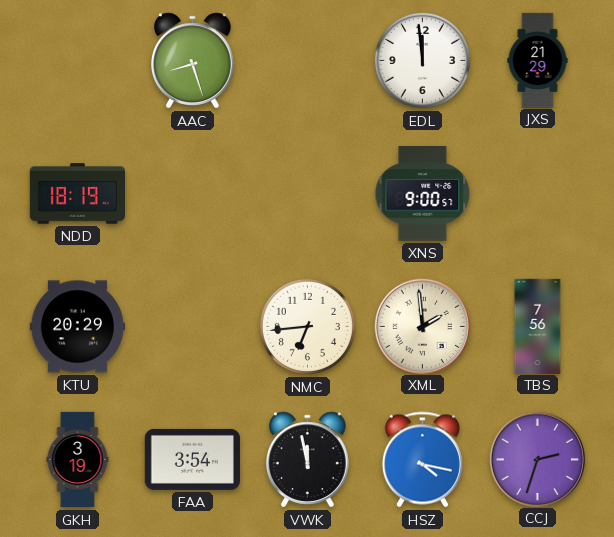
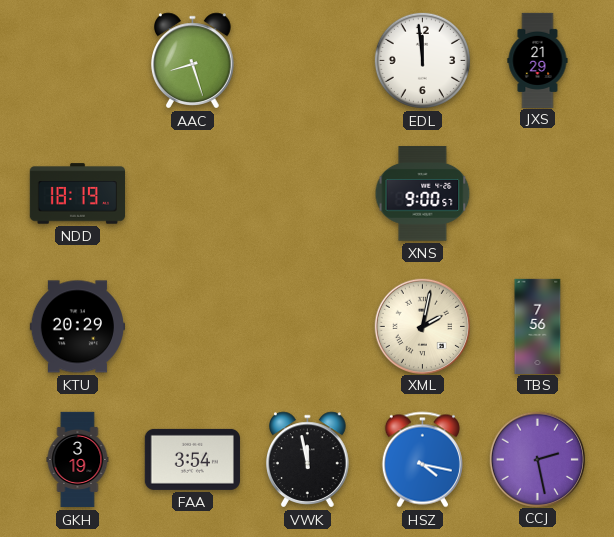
NMC: 6:44 -> none (307, 326)
XML: 1:59 -> 2:02 (422, 326)
CCJ: 2:33 -> 2:28 (537, 459)
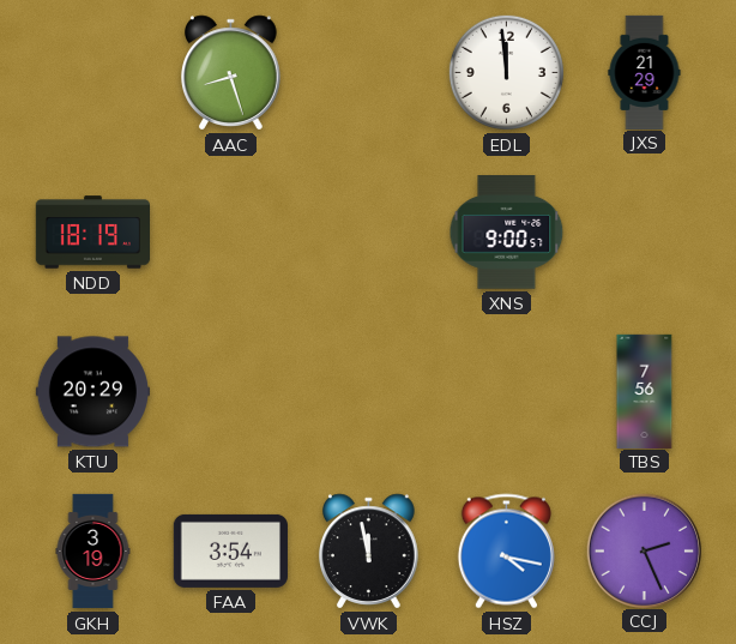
XML: 2:02 -> none (422, 326)
CCJ: 2:28 -> 2:26 (644, 550)
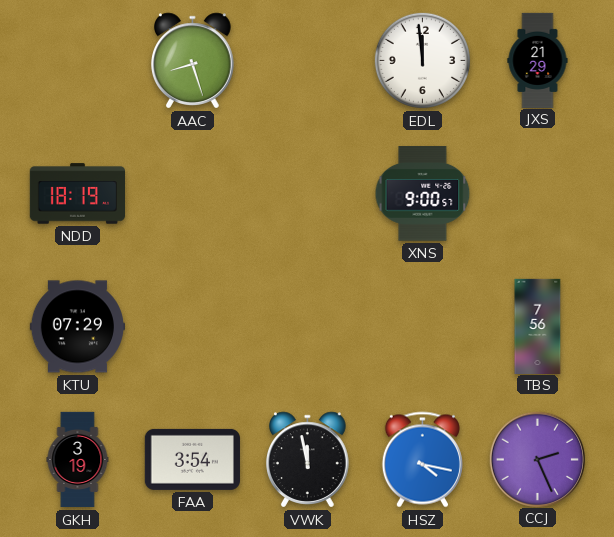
KTU: 20:29 -> 07:29 (77, 327)
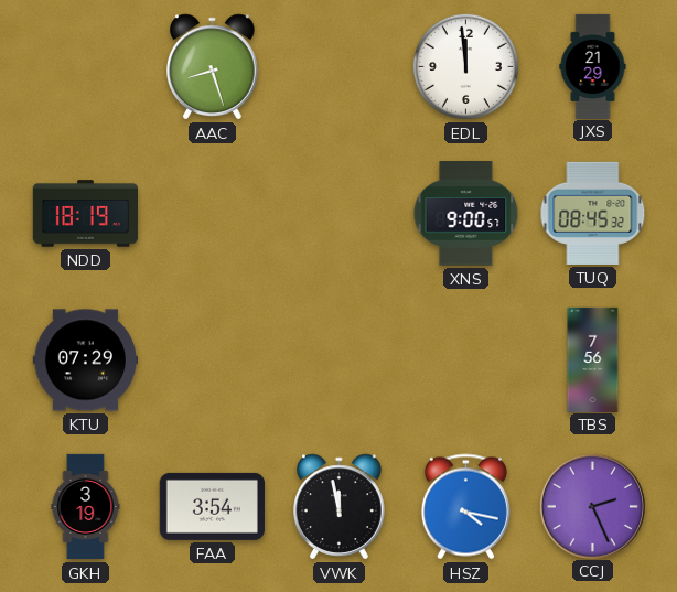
TUQ: none -> 08:45 (593, 213)
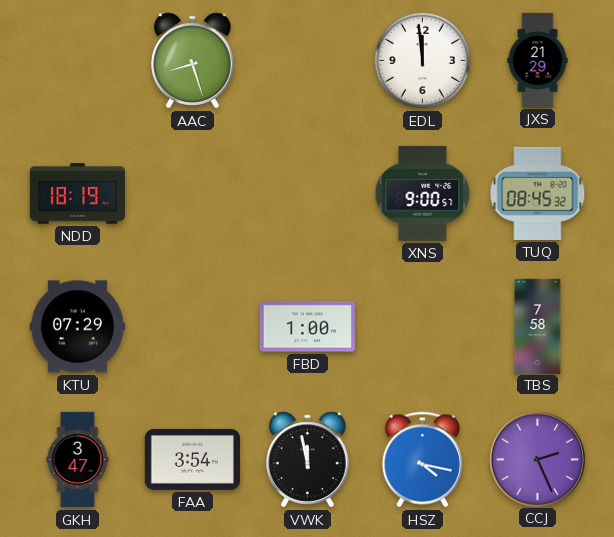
FBD: none -> 1:00 (307, 327)
TBS: 7:56 -> 7:58 (538, 326)
GKH: 3:19 -> 3:47 (78, 460)
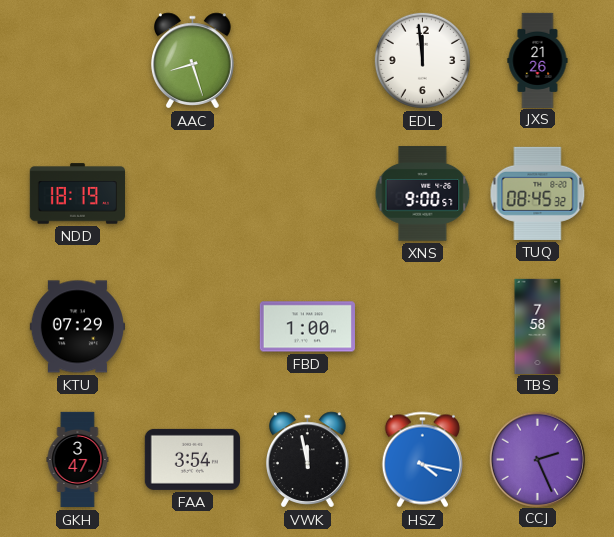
JXS: 21:29 -> 21:26 (538, 60)
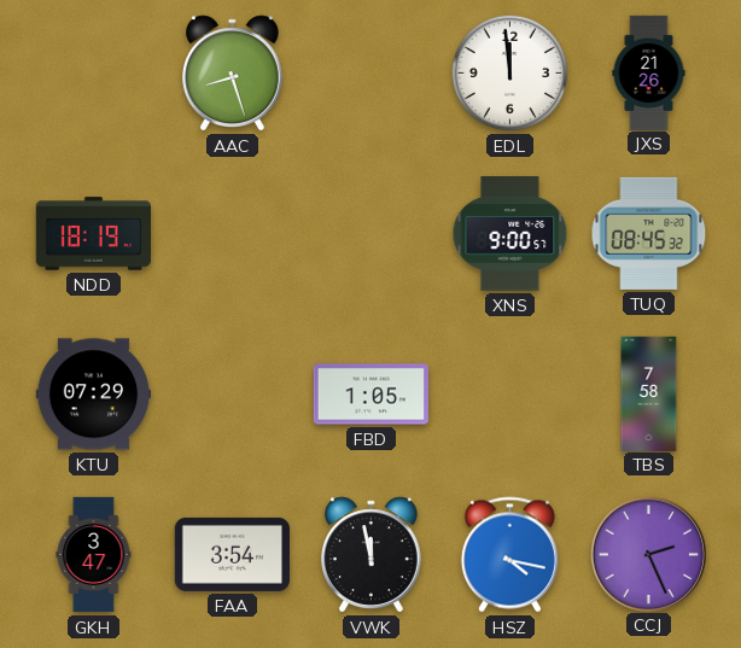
FBD: 1:00 -> 1:05 (370, 395)
